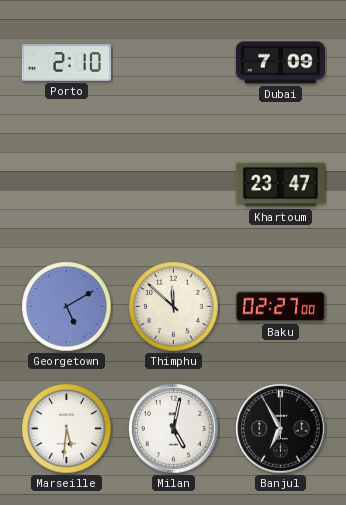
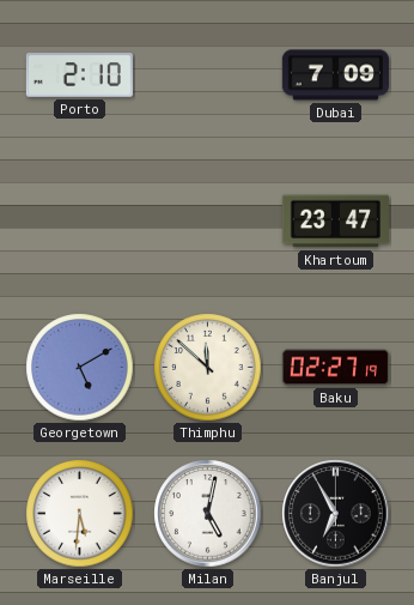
Baku: 02:27:00 -> 02:27:19 (335, 368)
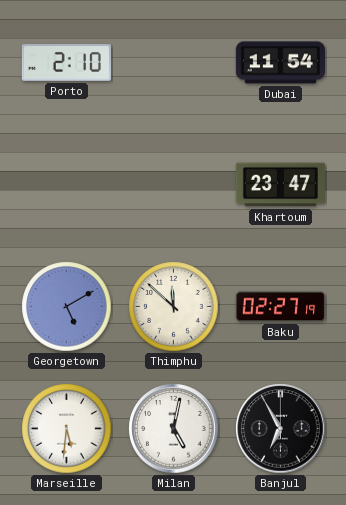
Dubai: 7:09 -> 11:54 (280, 63)
